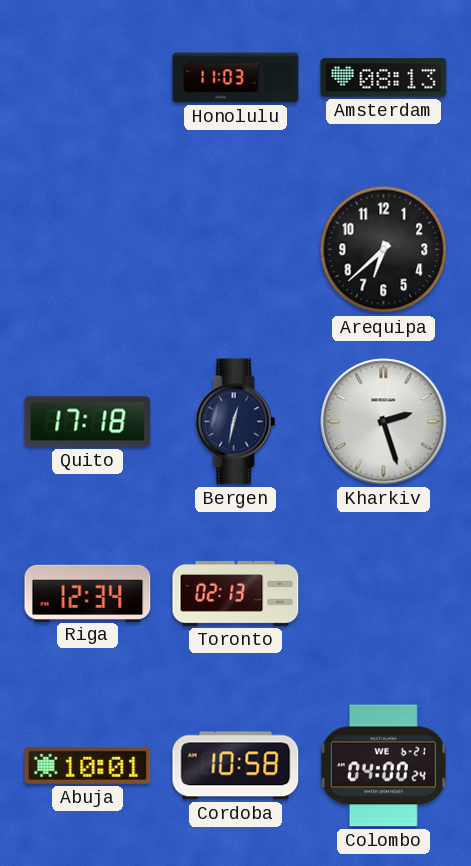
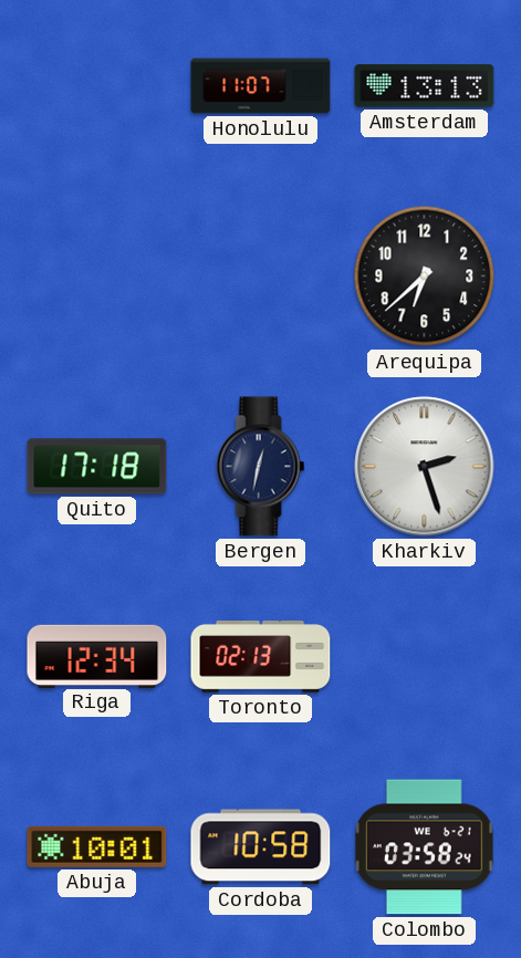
Honolulu: 11:03 -> 11:07 (261, 86)
Amsterdam: 08:13 -> 13:13 (425, 86)
Colombo: 04:00 -> 03:58 (424, 847)
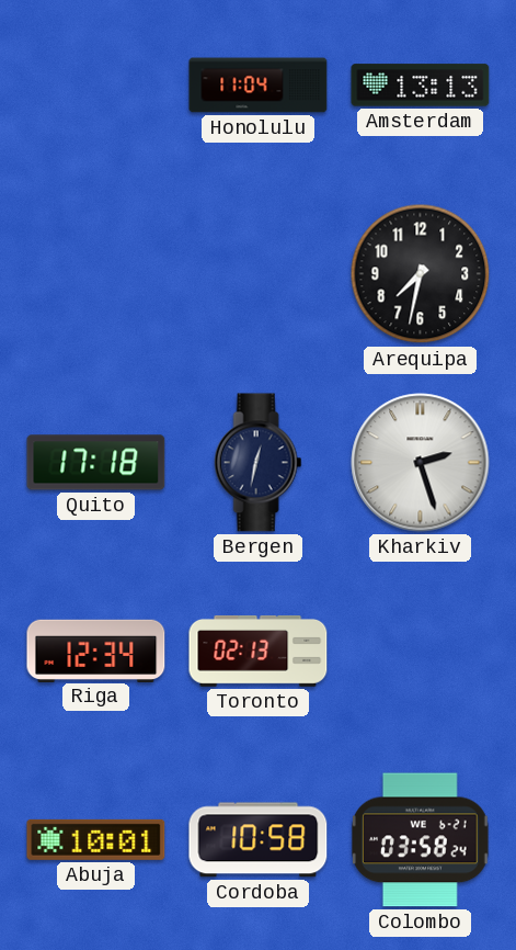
Honolulu: 11:07 -> 11:04 (259, 86)
Arequipa: 6:38 -> 7:32 (421, 274)
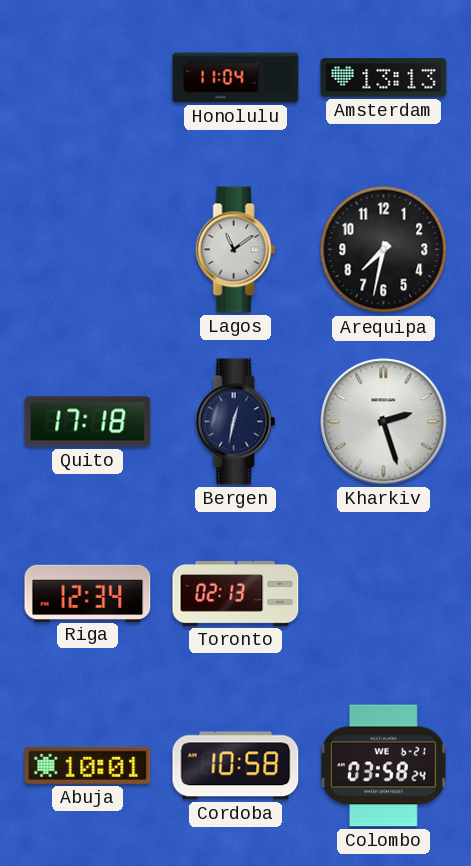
Lagos: none -> 11:09 (236, 250)
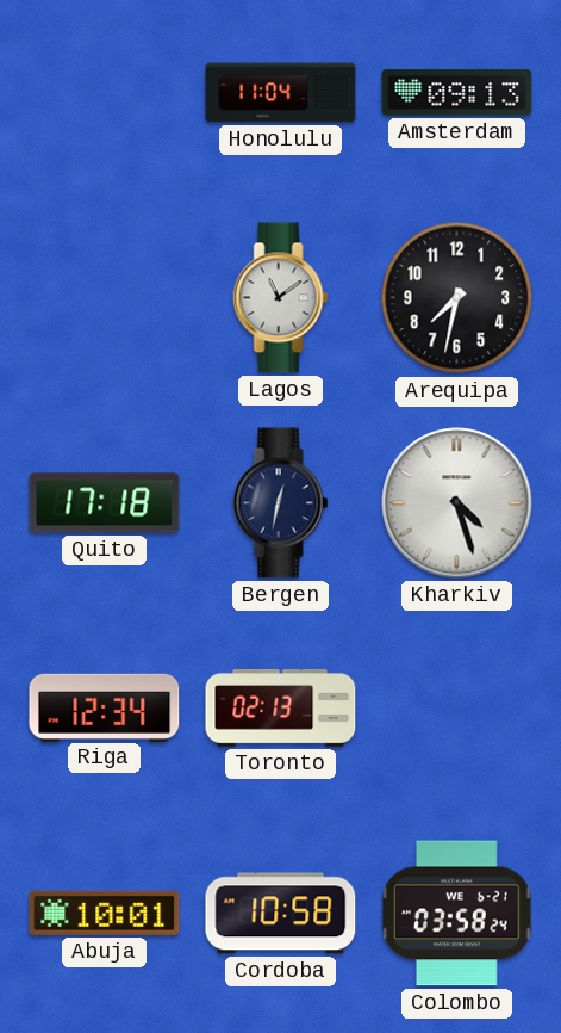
Amsterdam: 13:13 -> 09:13 (457, 93)
Kharkiv: 2:27 -> 4:27 (457, 503)
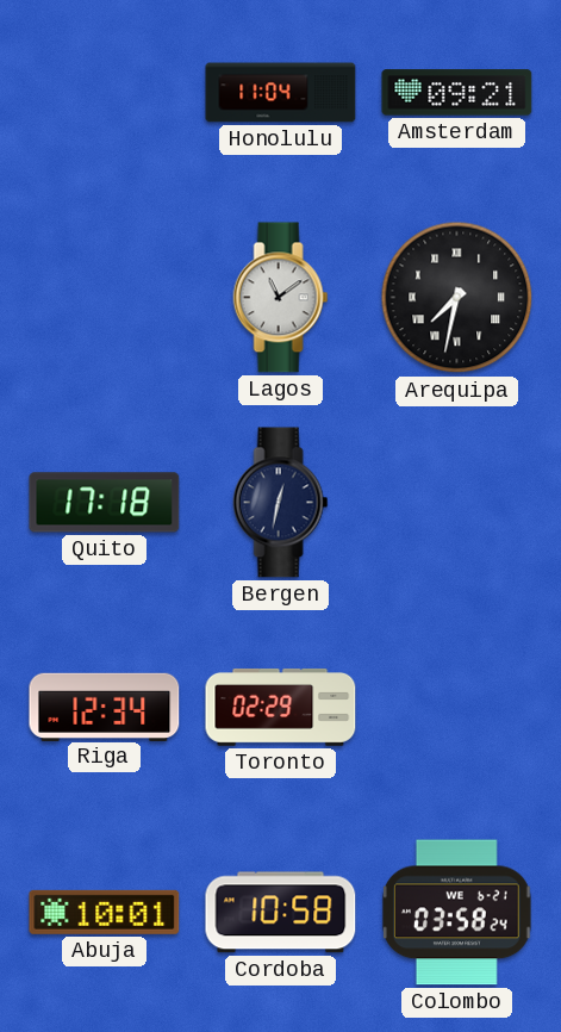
Amsterdam: 09:13 -> 09:21 (457, 93)
Arequipa numerals: Arabic -> Roman (457, 298)
Kharkiv: 4:27 -> none (457, 503)
Toronto: 02:13 -> 02:29 (281, 707)
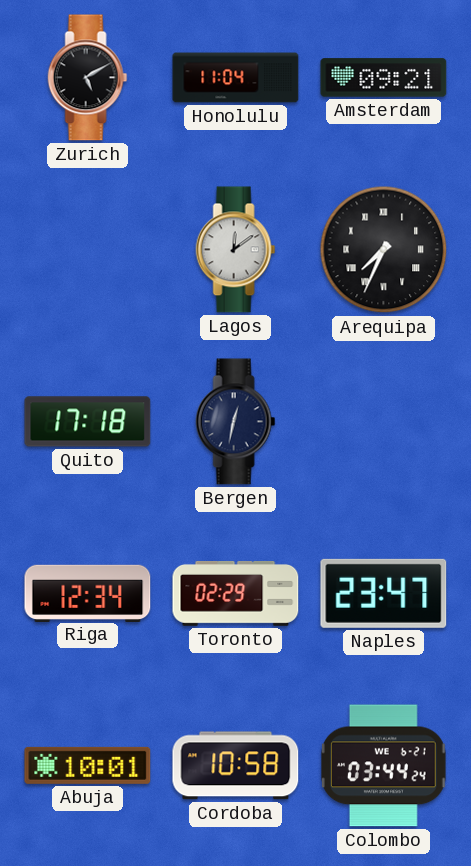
Zurich: none -> 5:10 (88, 78)
Lagos: 11:09 -> 12:09 (236, 250)
Arequipa: 7:32 -> 7:34 (384, 250)
Naples: none -> 23:47 (384, 593)
Colombo: 03:58 -> 03:44 (383, 766)
